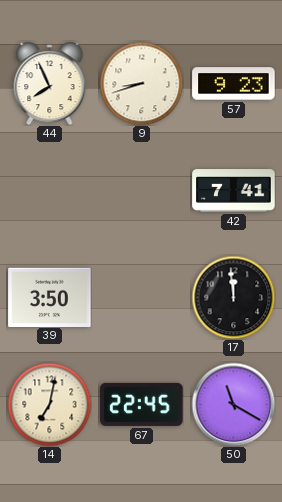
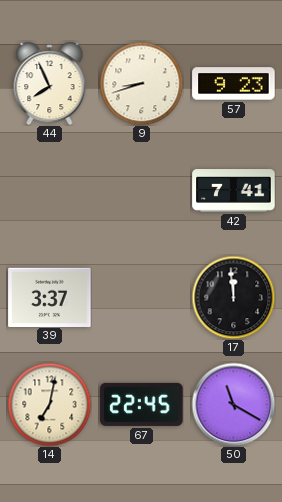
39: 3:50 -> 3:37 (50, 297)
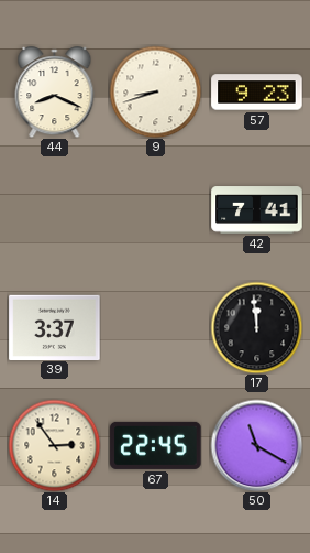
44: 7:56 -> 8:19 (55, 93)
14: 7:02 -> 2:54 (54, 445)
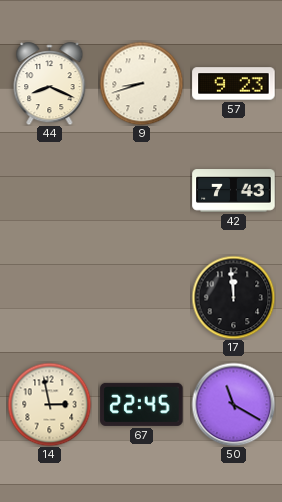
42: 7:41 -> 7:43 (234, 191)
39: 3:37 -> none (55, 327)
14: 2:54 -> 2:58 (49, 404)
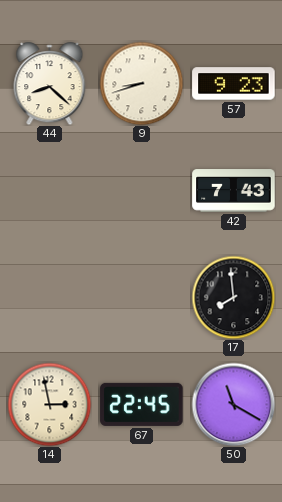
44: 8:19 -> 8:22 (50, 84)
17: 11:59 -> 7:59 (233, 297)
